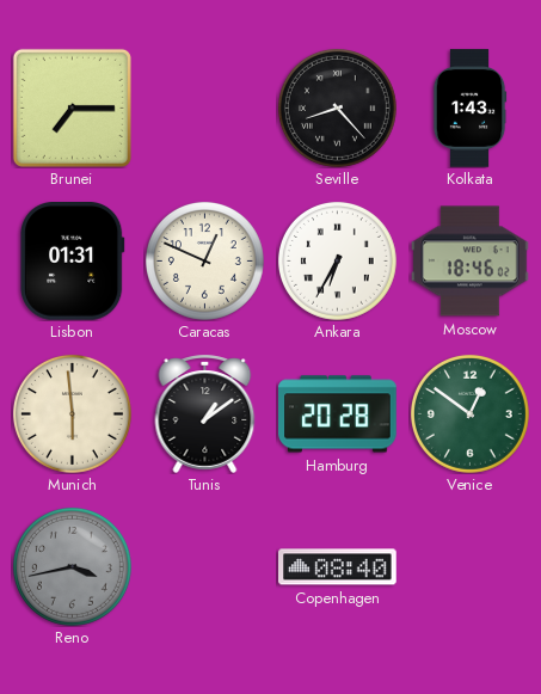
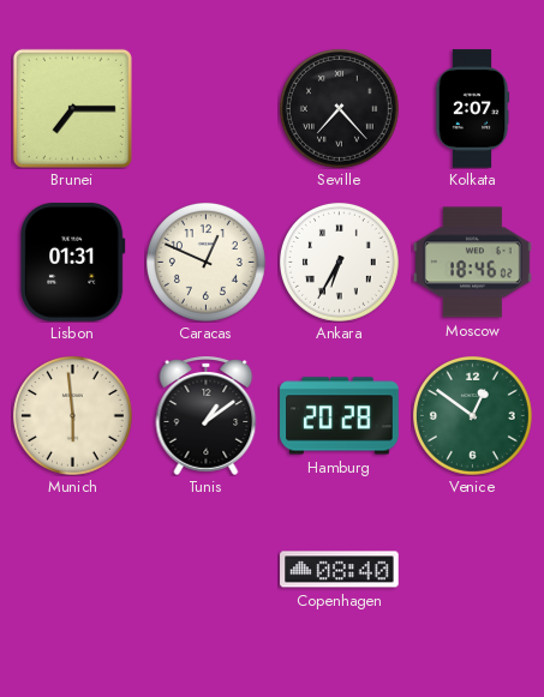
Seville: 8:23 -> 7:23 (339, 108)
Kolkata: 1:43 -> 2:07 (472, 109)
Reno: 3:43 -> none (72, 566)
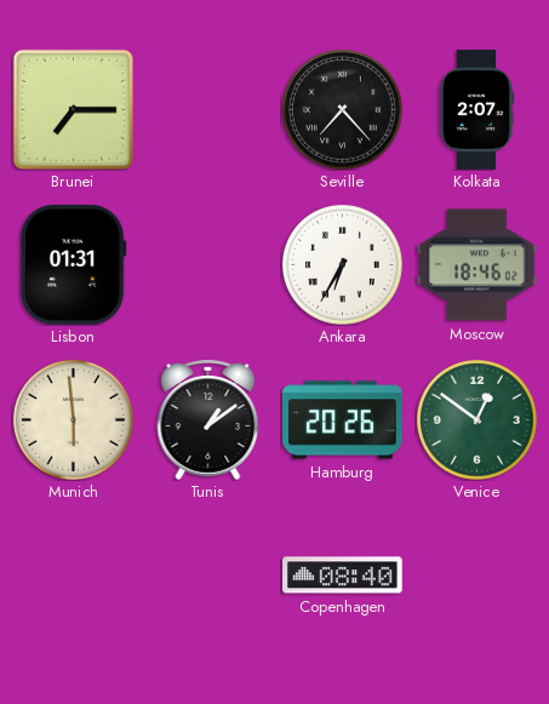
Caracas: 12:49 -> none (205, 262)
Hamburg: 20:28 -> 20:26 (343, 420)
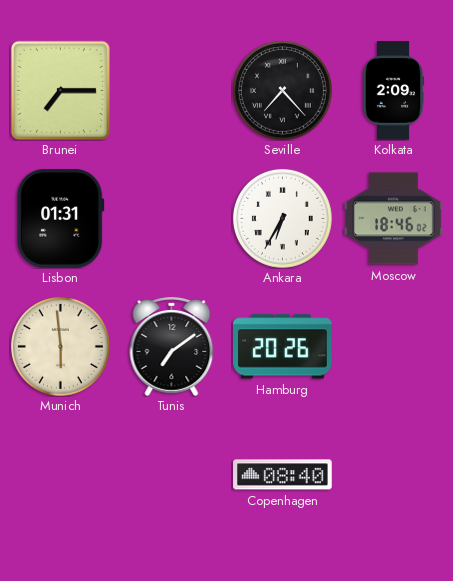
Kolkata: 2:07 -> 2:09 (393, 91)
Tunis: 1:09 -> 7:09 (172, 346)
Venice: 12:51 -> none (476, 419)
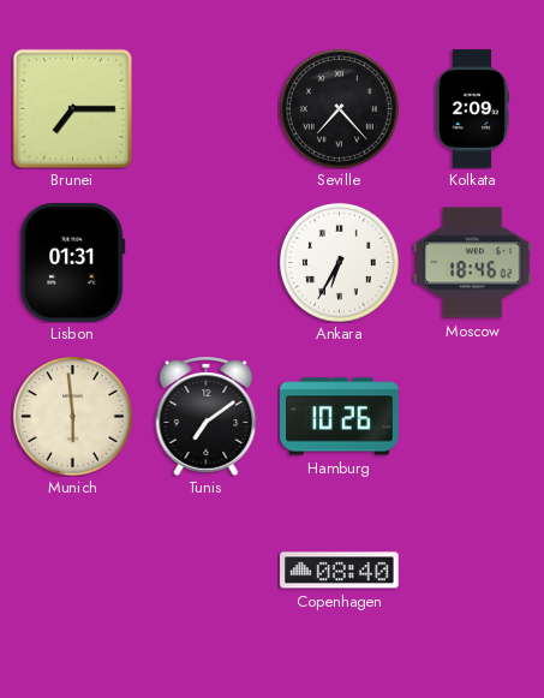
Hamburg: 20:26 -> 10:26 (340, 417)
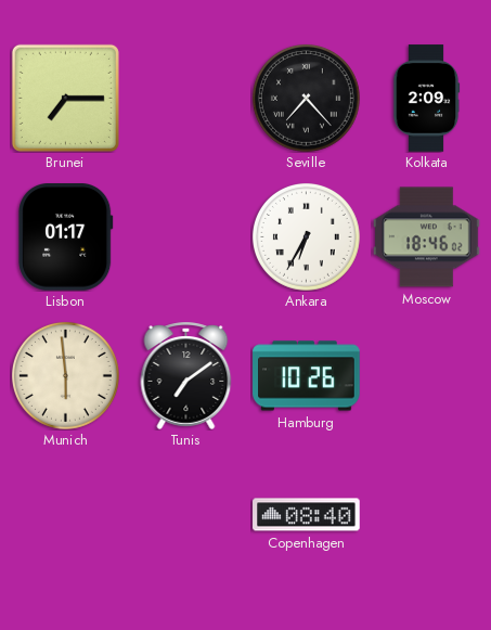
Lisbon: 01:31 -> 01:17 (66, 237)
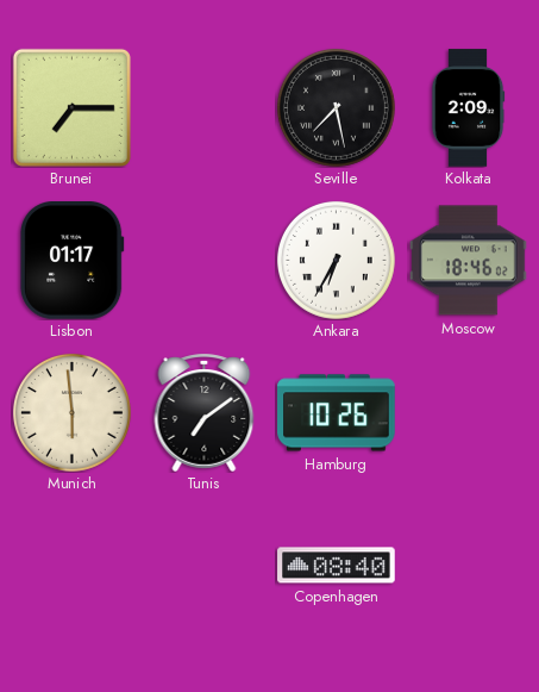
Seville: 7:23 -> 7:28 (336, 107)
